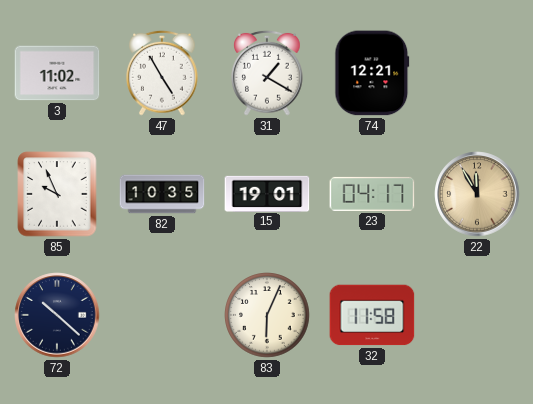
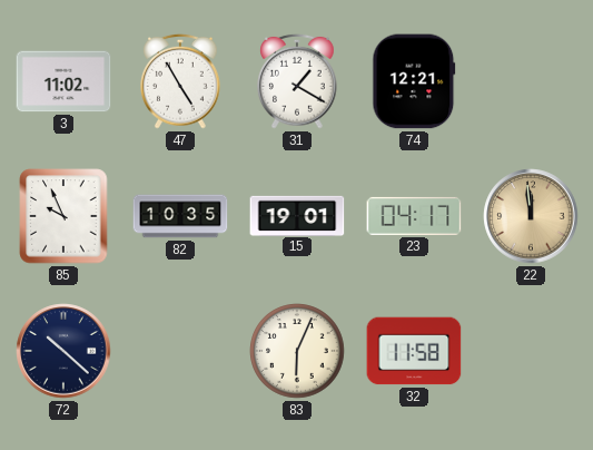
22: 11:55 -> 11:59 (531, 216)
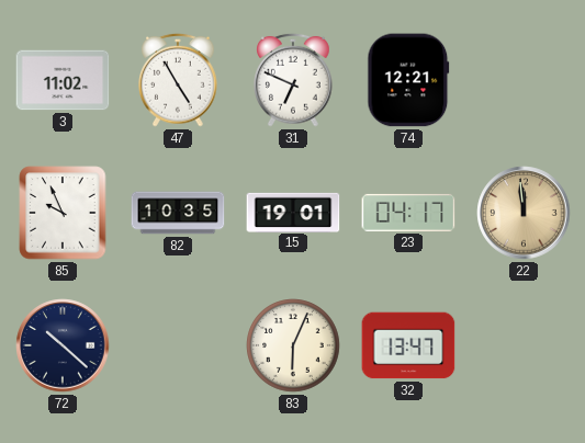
31: 1:20 -> 6:49 (293, 80)
32: 11:58 -> 13:47 (408, 345)
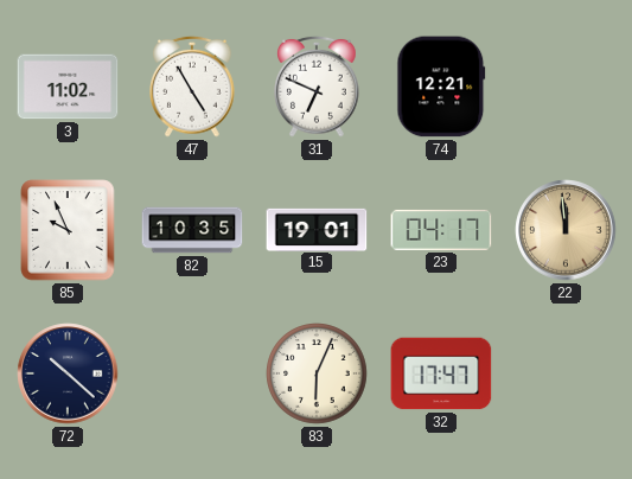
32: 13:47 -> 17:47 (441, 373)
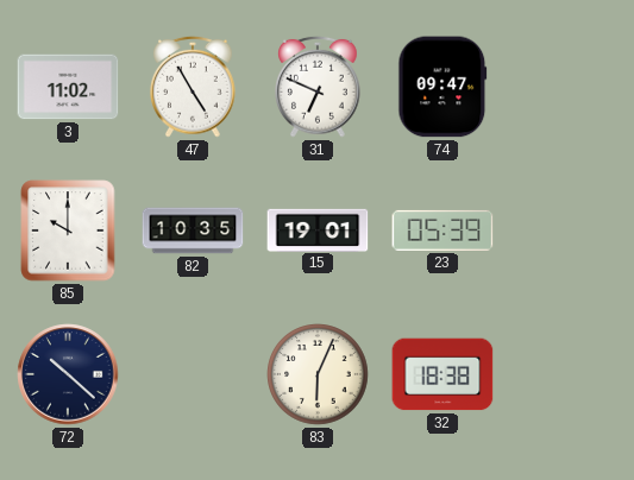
74: 12:21 -> 09:47 (442, 87)
85: 9:56 -> 10:00 (68, 230)
23: 04:17 -> 05:39 (442, 230)
22: 11:59 -> none (566, 230)
32: 17:47 -> 18:38 (442, 374)
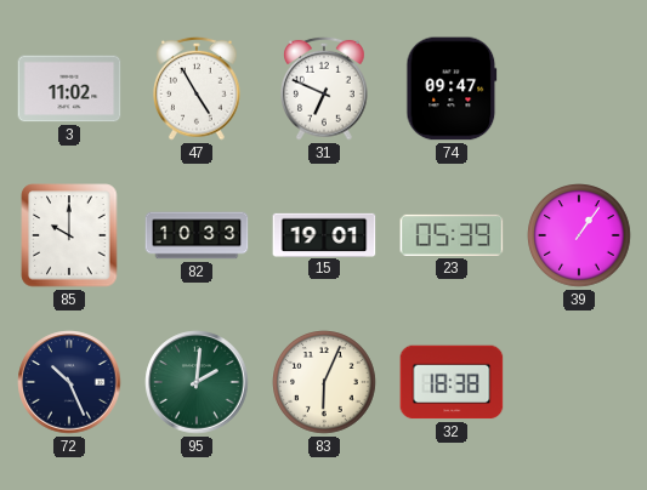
82: 10:35 -> 10:33 (197, 235)
39: none -> 1:06 (579, 235)
72: 10:22 -> 10:26 (69, 382)
95: none -> 2:01 (197, 382)
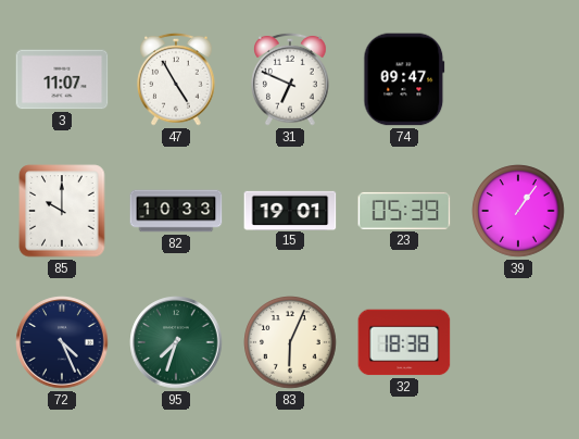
3: 11:02 -> 11:07 (62, 79)
72: 10:26 -> 4:26 (62, 342)
95: 2:01 -> 7:33 (176, 342)
